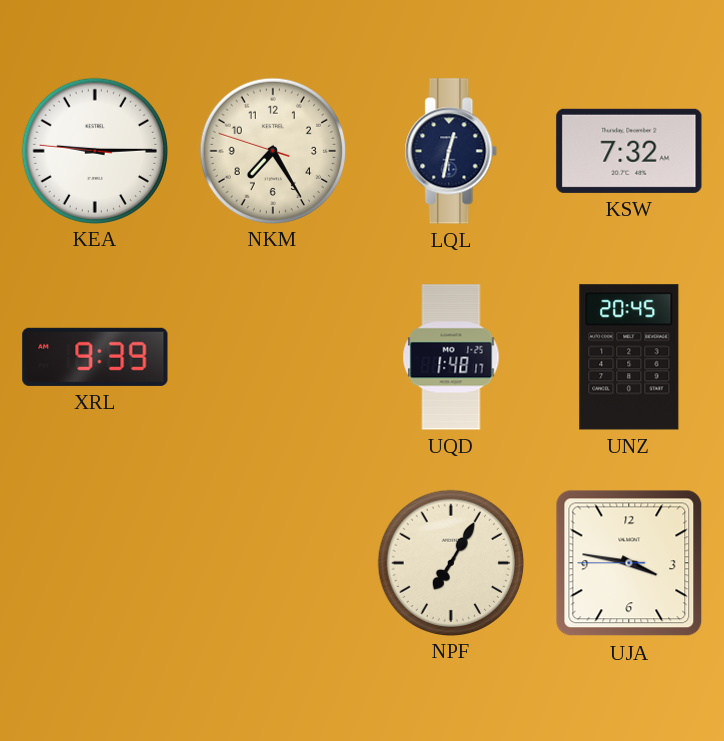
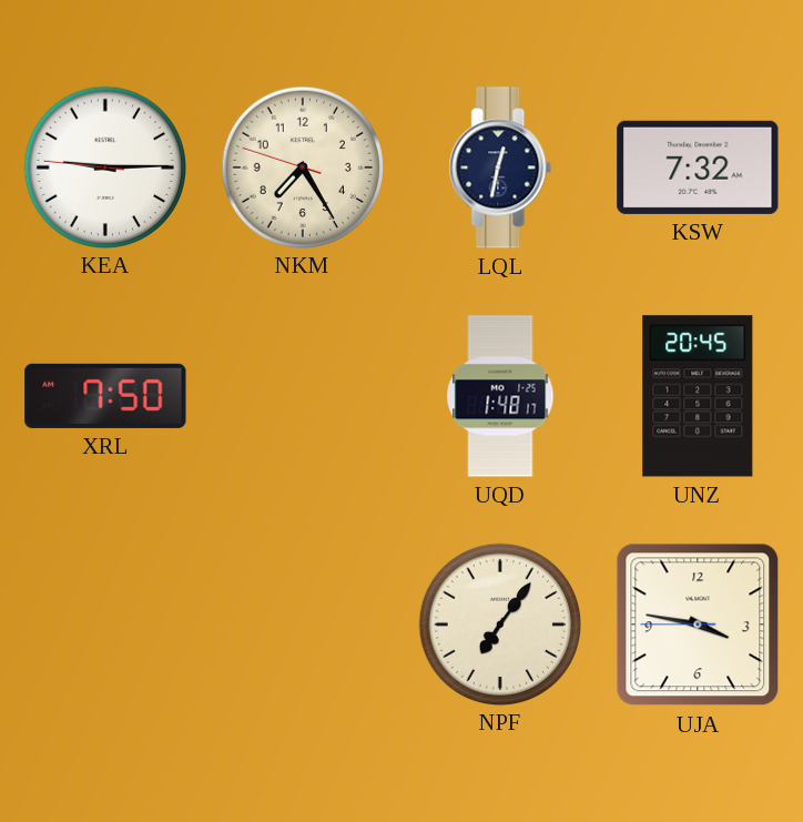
XRL: 9:39 -> 7:50 (105, 396)
NPF: 7:05 -> 7:06 (499, 623)
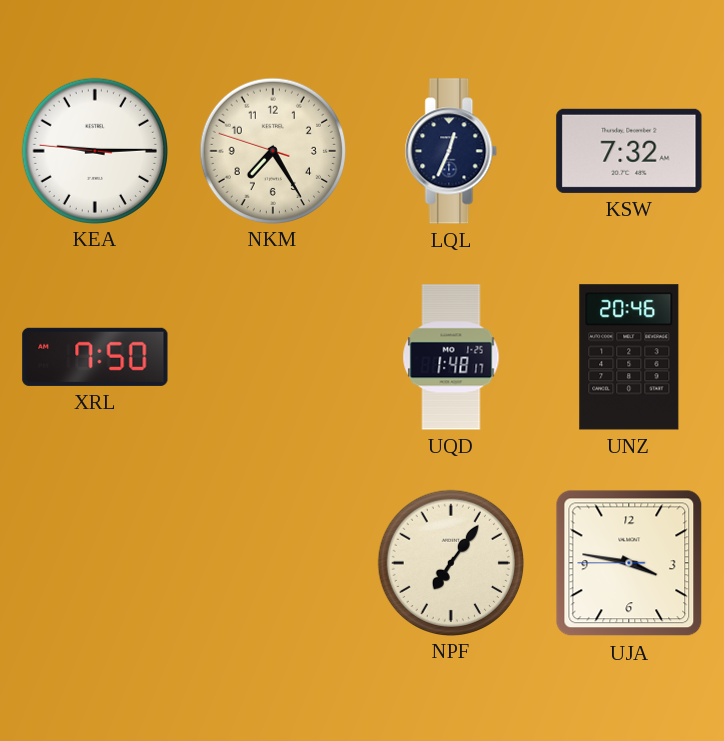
LQL: 12:32 -> 12:34 (451, 151)
UNZ: 20:45 -> 20:46 (629, 357)
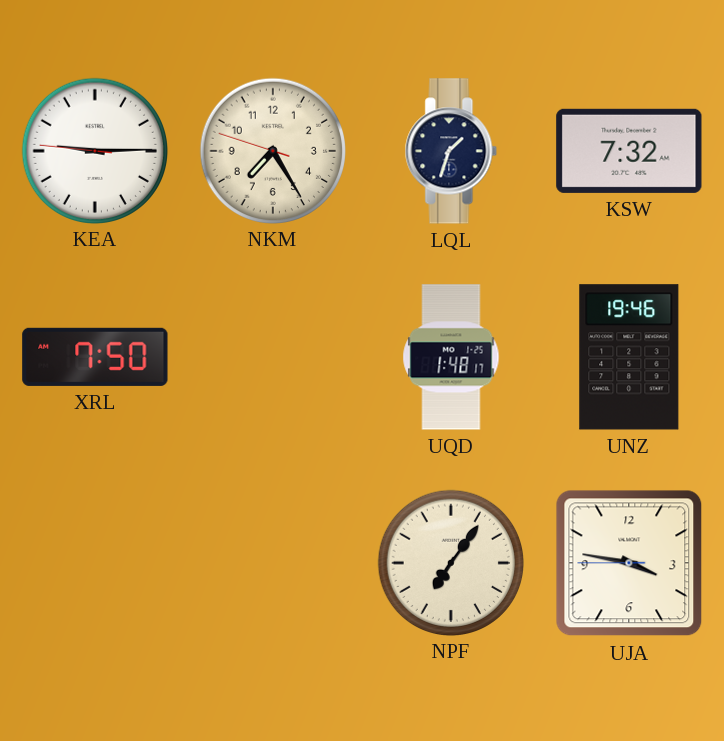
LQL: 12:34 -> 1:33 (451, 151)
UNZ: 20:46 -> 19:46 (629, 357)
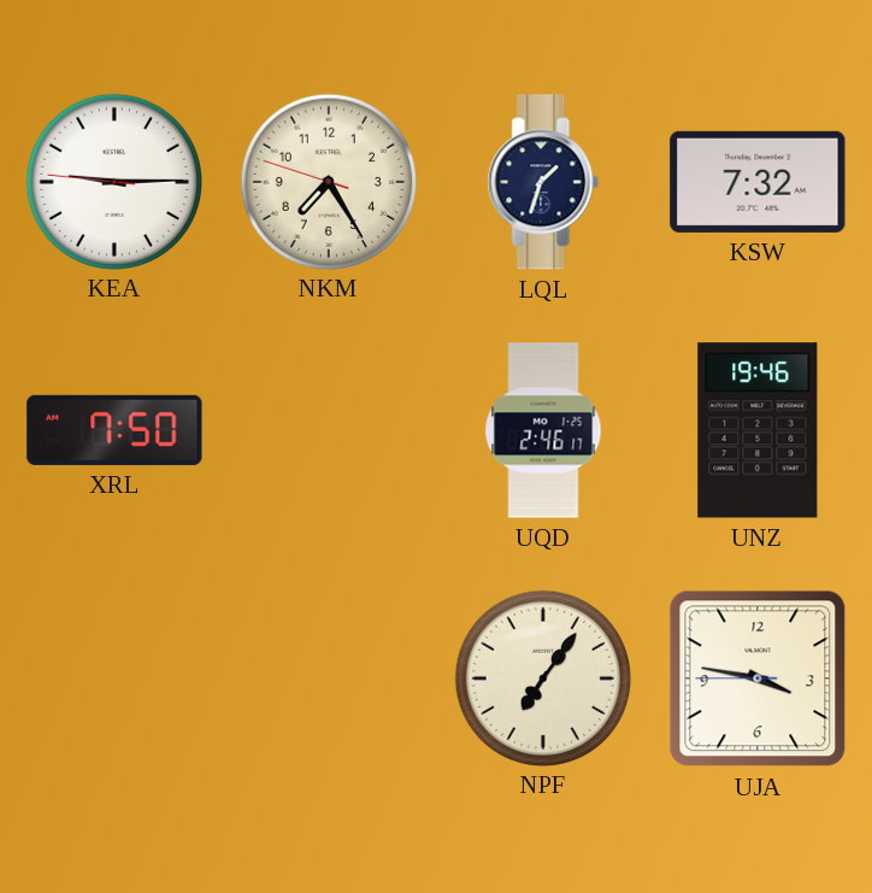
UQD: 1:48 -> 2:46 (543, 430)
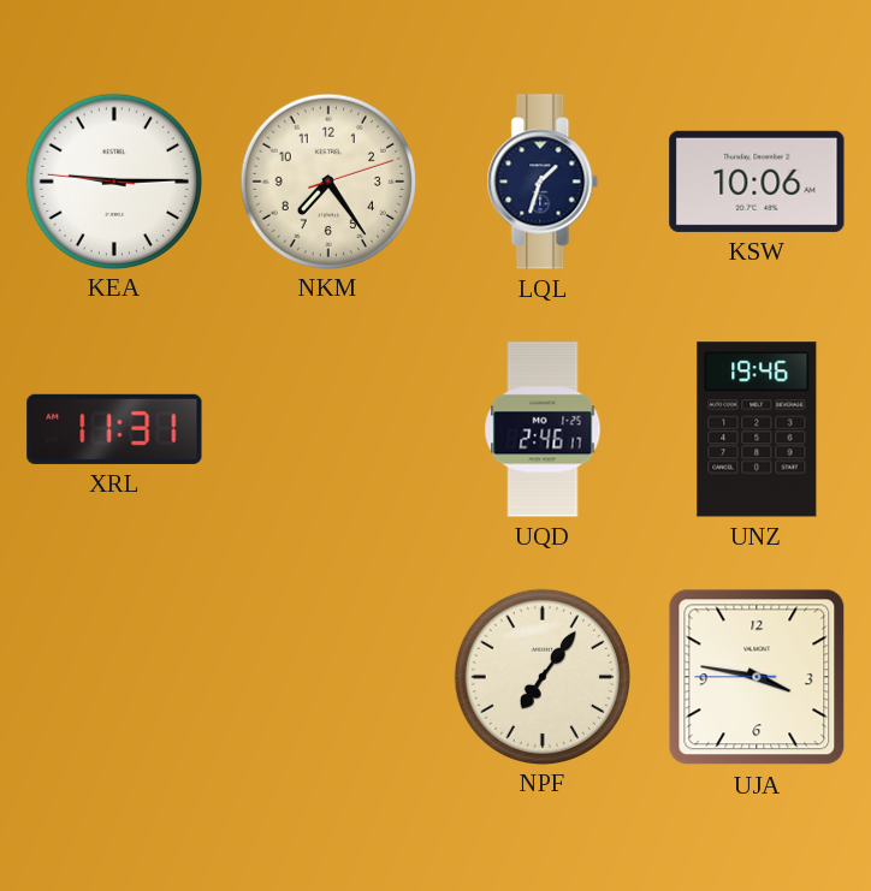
NKM: 7:24:48 -> 7:24:12 (327, 180)
KSW: 7:32 -> 10:06 (757, 182)
XRL: 7:50 -> 11:31 (114, 429)
